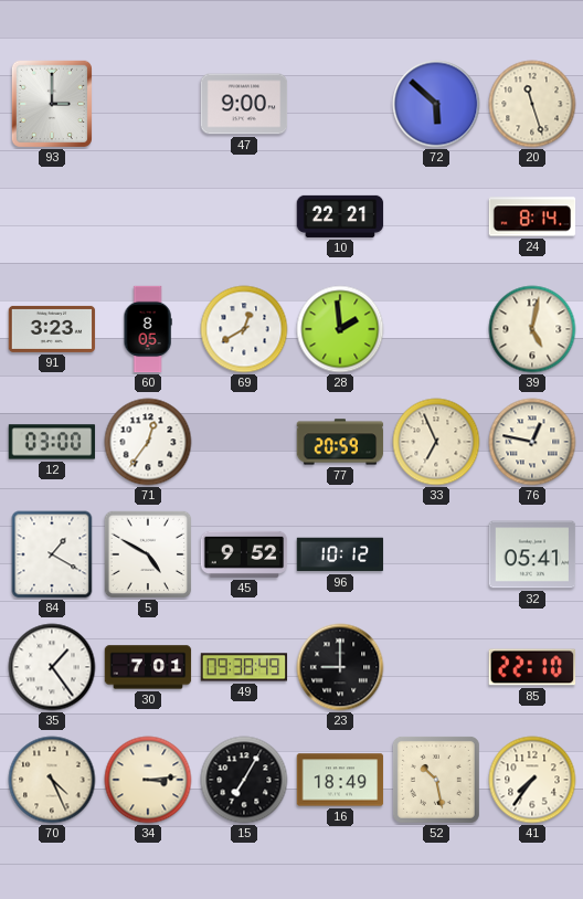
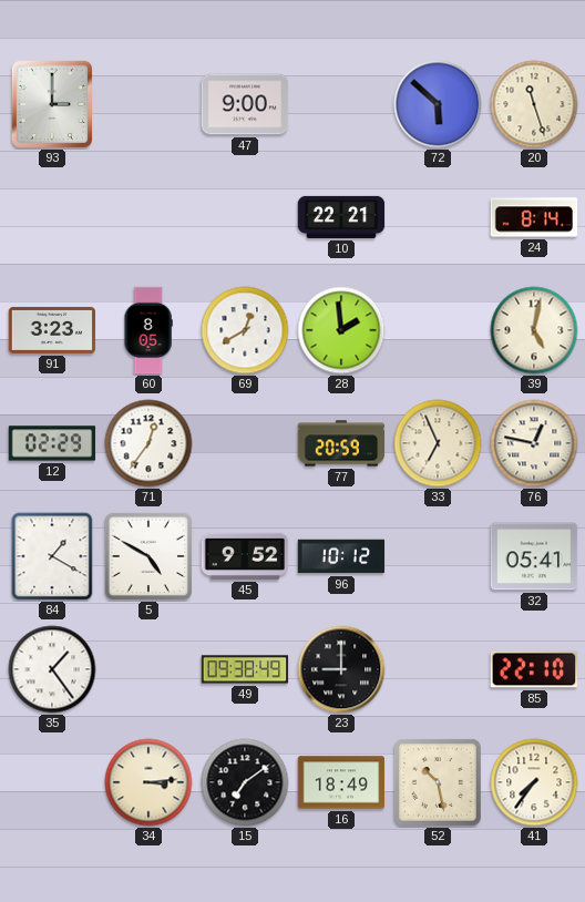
12: 03:00 -> 02:29 (52, 443)
30: 7:01 -> none (148, 667)
70: 4:26 -> none (52, 780)
15: 7:05 -> 7:09 (245, 782)
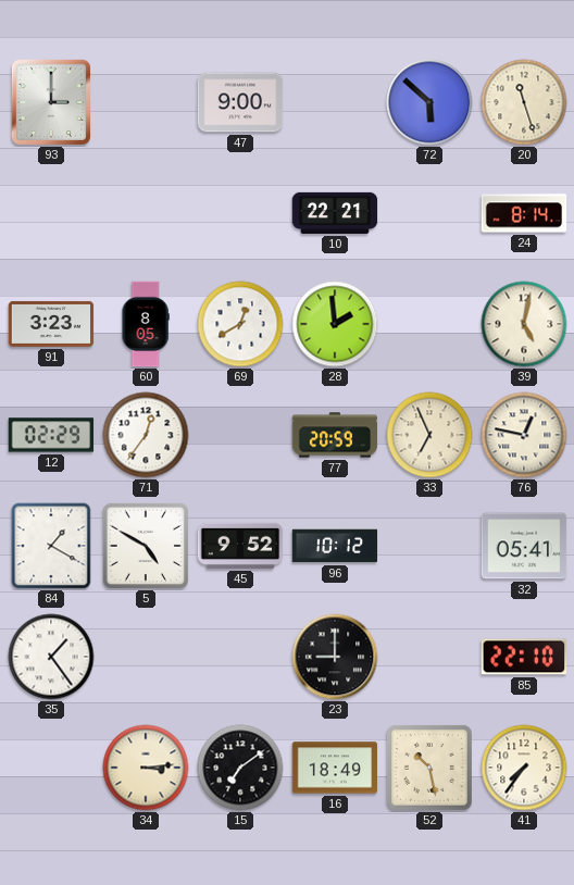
49: 09:38 -> none (245, 669)
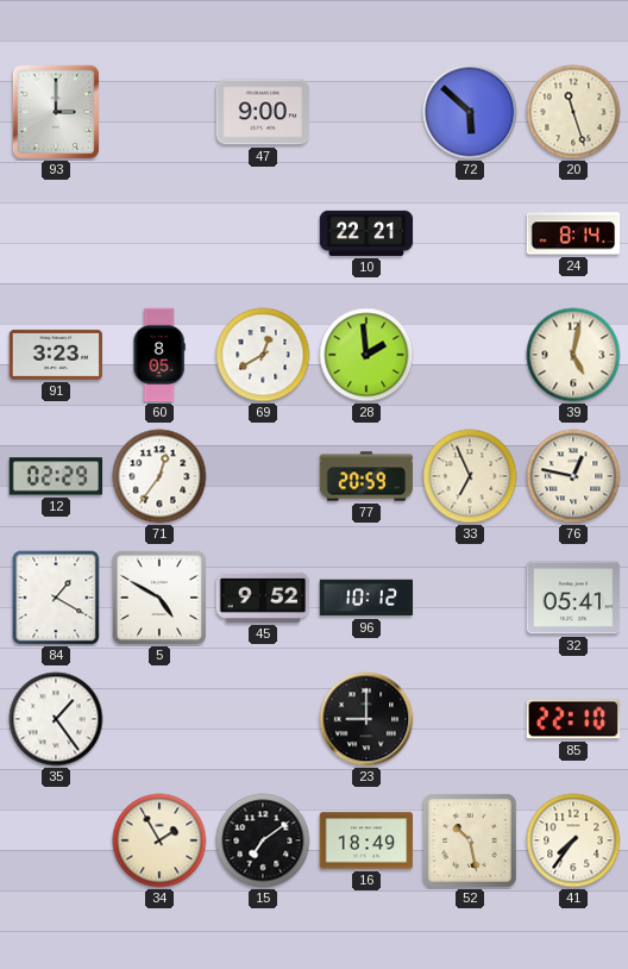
34: 3:14 -> 1:55 (159, 840)
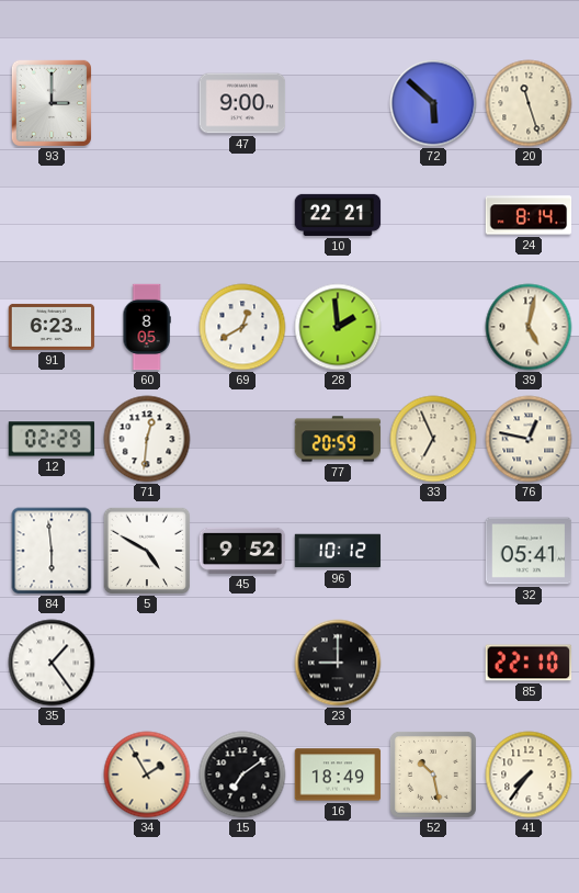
91: 3:23 -> 6:23 (52, 327)
71: 12:36 -> 12:31 (147, 439)
84: 1:20 -> 5:59 (52, 551)
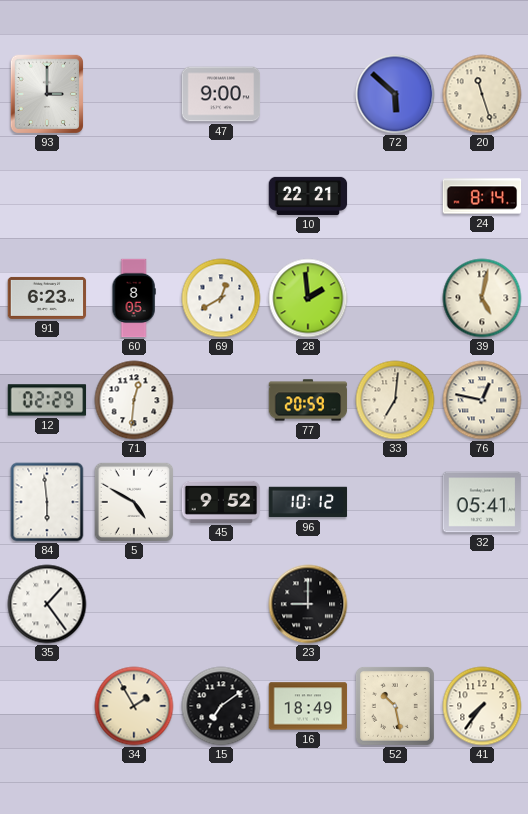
33: 6:56 -> 7:01 (395, 400)
85: 22:10 -> none (529, 663)
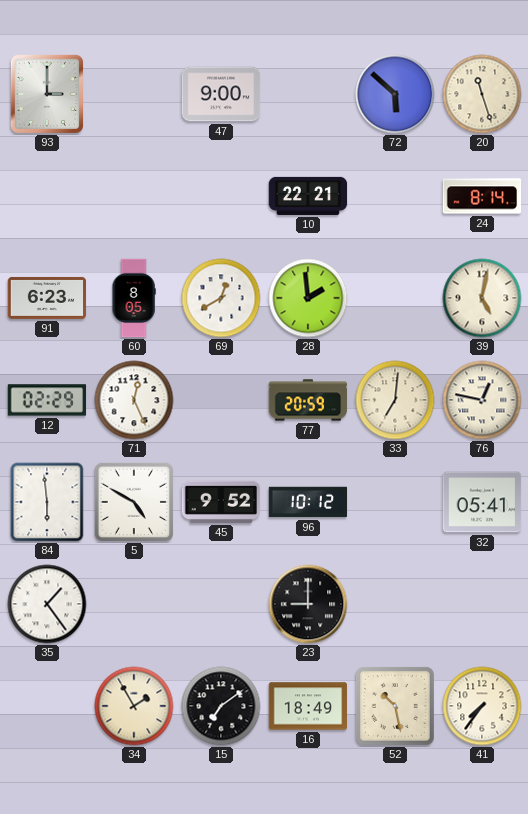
71: 12:31 -> 12:26 (134, 400)
